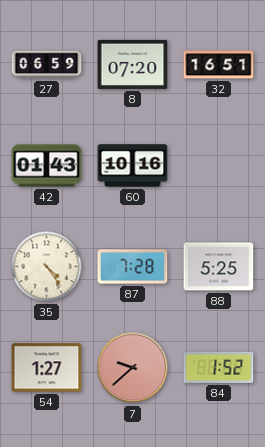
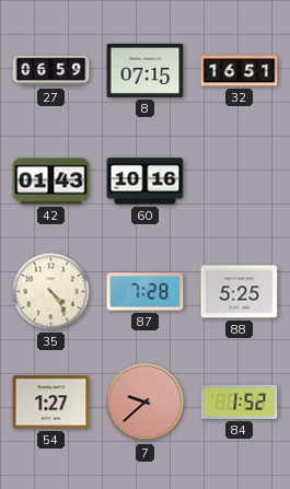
8: 07:20 -> 07:15 (146, 70)
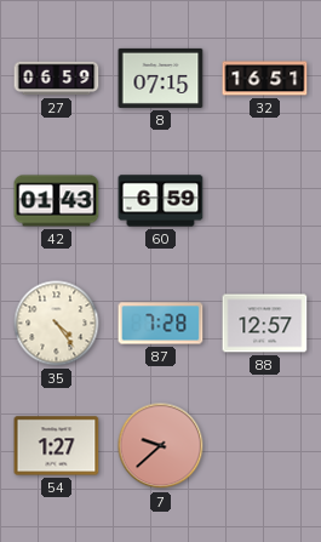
60: 10:16 -> 6:59 (161, 201)
88: 5:25 -> 12:57 (265, 324)
84: 1:52 -> none (240, 401)
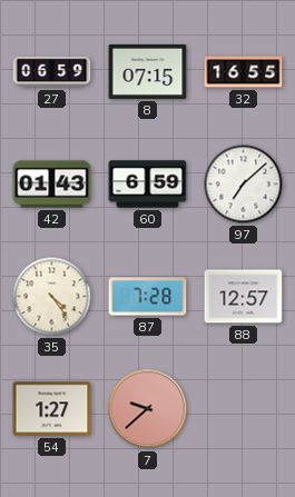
32: 16:51 -> 16:55 (244, 72)
97: none -> 7:08 (244, 185)
